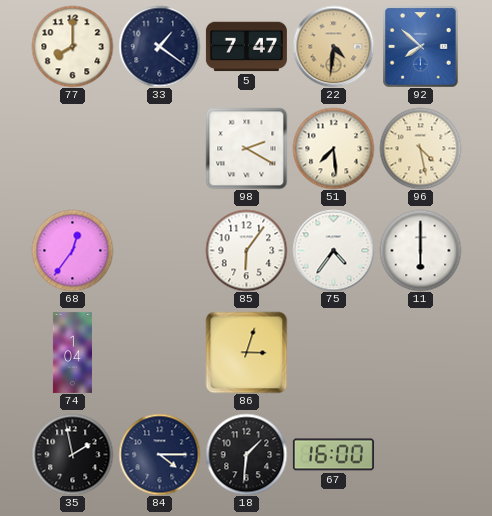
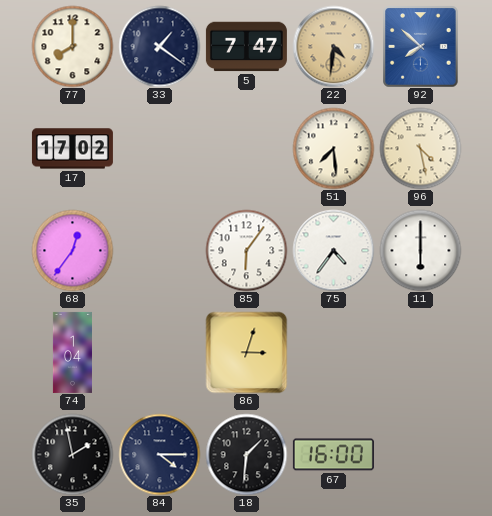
17: none -> 17:02 (72, 149)
98: 2:20 -> none (246, 148)
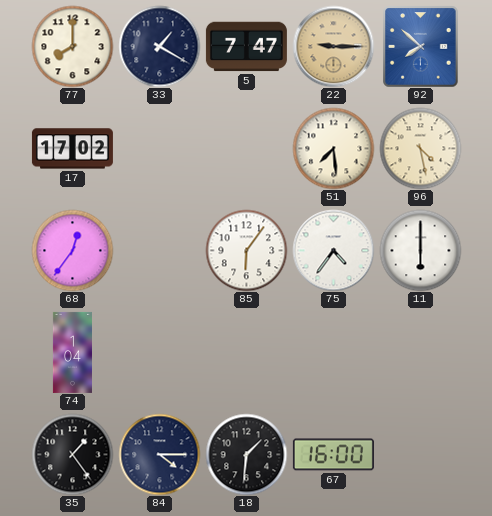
33: 1:21 -> 1:20 (159, 46)
22: 4:31 -> 9:15 (333, 46)
86: 3:03 -> none (246, 352)
35: 1:58 -> 1:24 (72, 454)
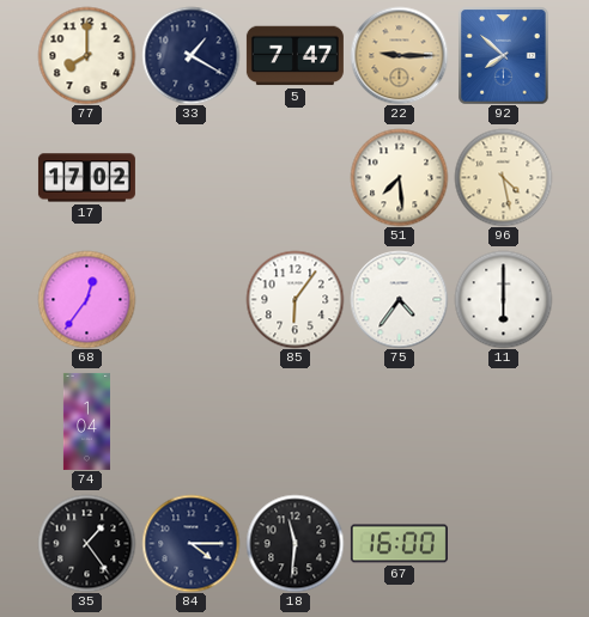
18: 1:31 -> 11:31 (294, 543)
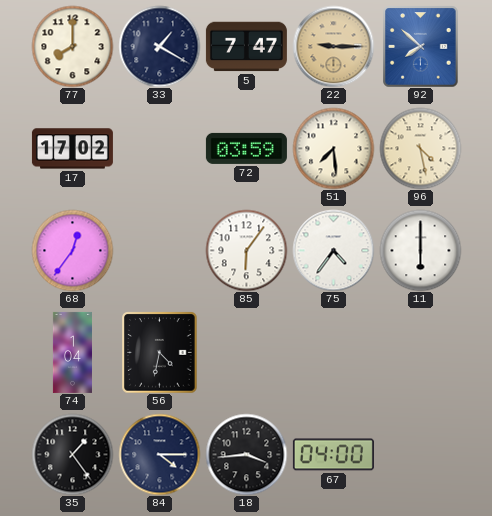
72: none -> 03:59 (246, 148)
56: none -> 4:32 (160, 352)
18: 11:31 -> 3:44 (246, 454)
67: 16:00 -> 04:00 (333, 455)
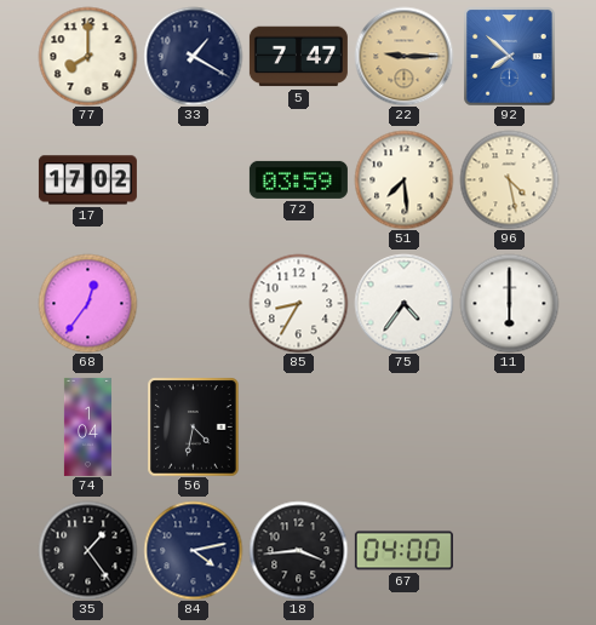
85: 6:06 -> 8:35 (298, 303)
84: 4:15 -> 4:13 (193, 550)
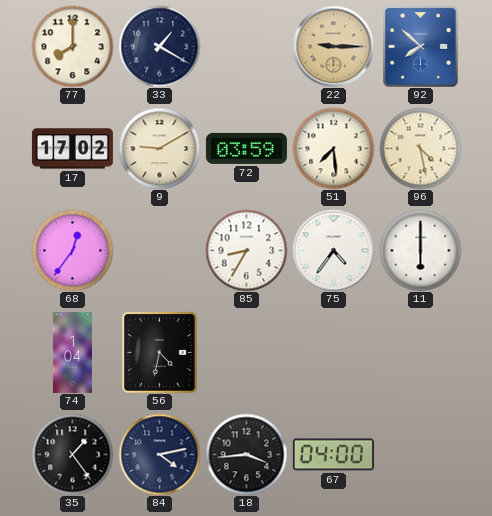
5: 7:47 -> none (298, 57)
9: none -> 9:10 (159, 148)
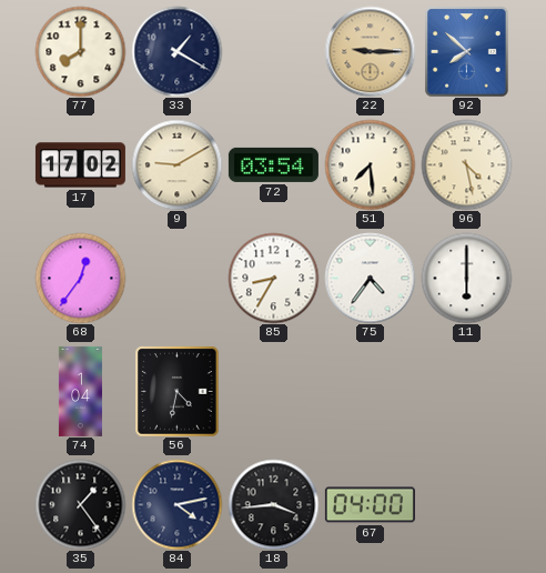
72: 03:59 -> 03:54 (273, 164)
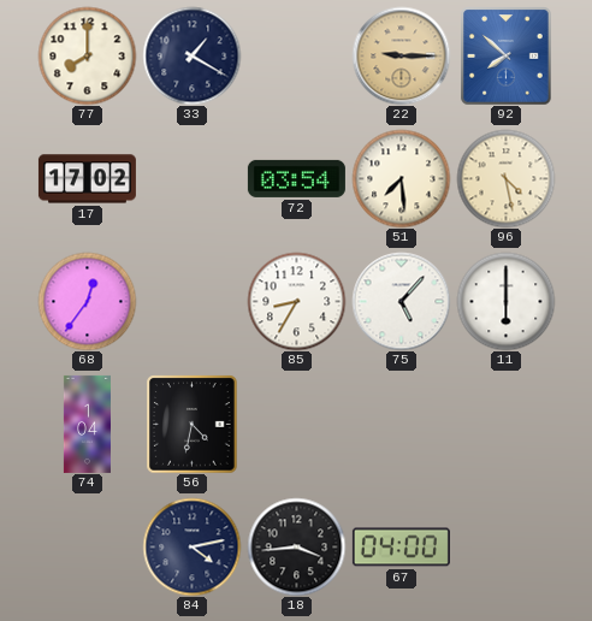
9: 9:10 -> none (176, 164)
75: 4:36 -> 5:07 (401, 301)
35: 1:24 -> none (80, 504)
